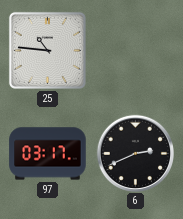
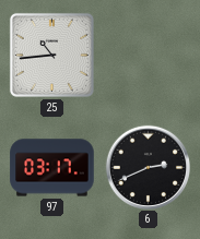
25: 10:46 -> 10:44 (51, 55)
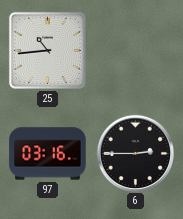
97: 03:17 -> 03:16 (48, 154)
6: 2:41 -> 2:45 (135, 153)
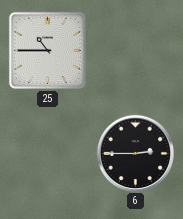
25: 10:44 -> 10:45 (47, 50)
97: 03:16 -> none (48, 154)
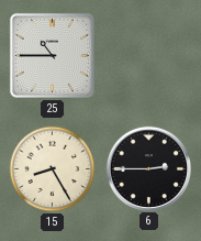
15: none -> 8:25 (53, 169)
